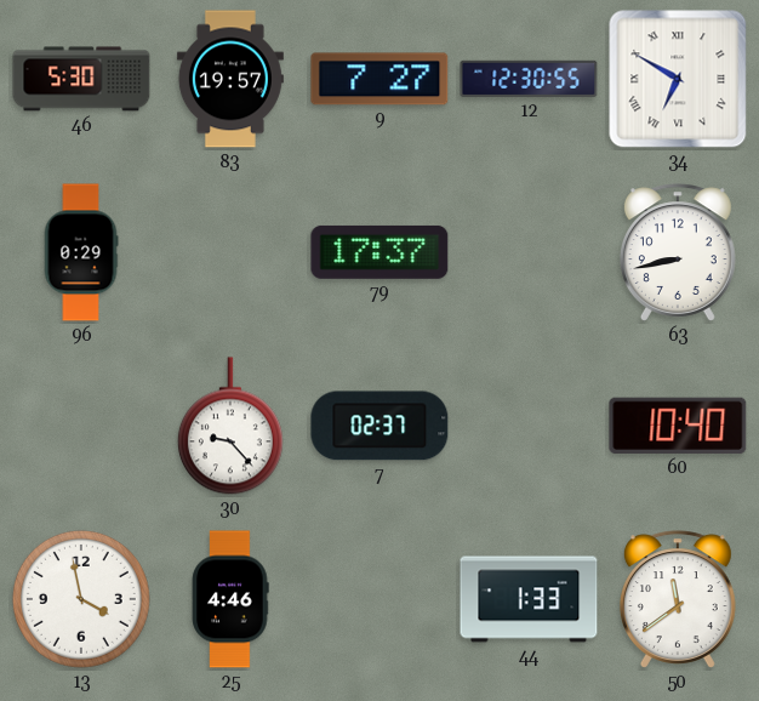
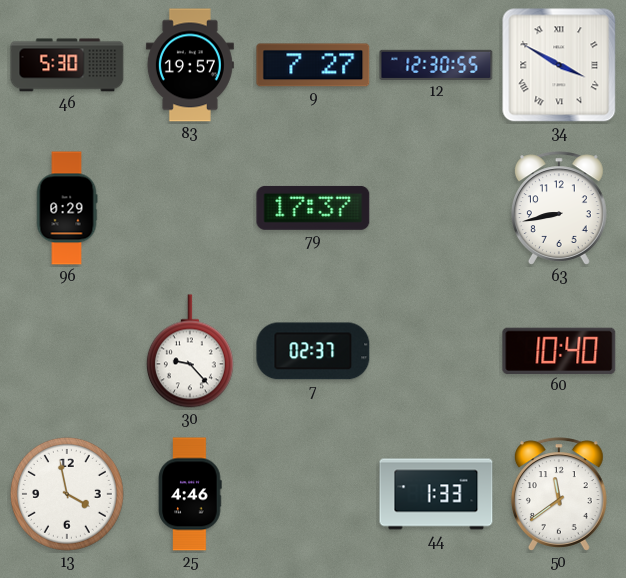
34: 6:50 -> 3:50 (559, 65)
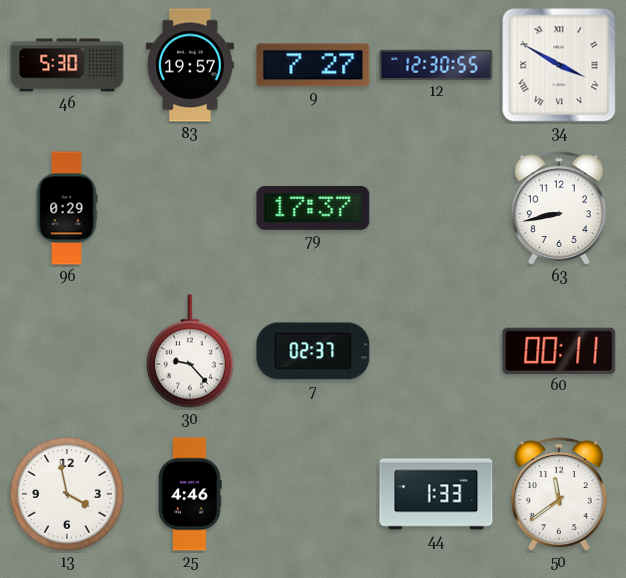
60: 10:40 -> 00:11 (559, 351)
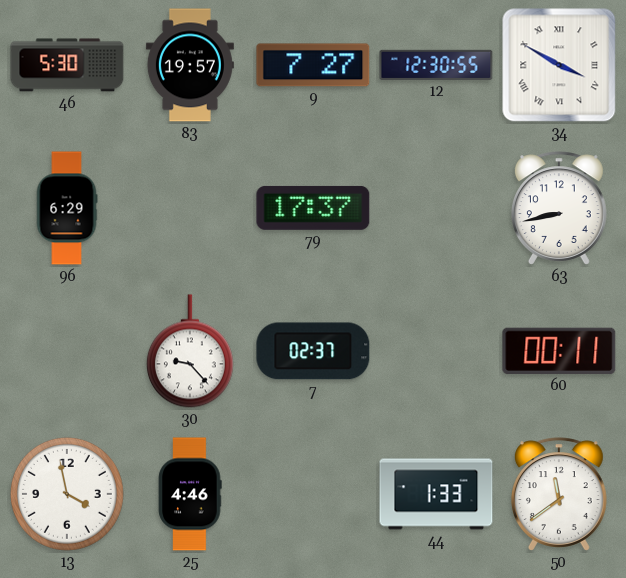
96: 0:29 -> 6:29 (67, 208)
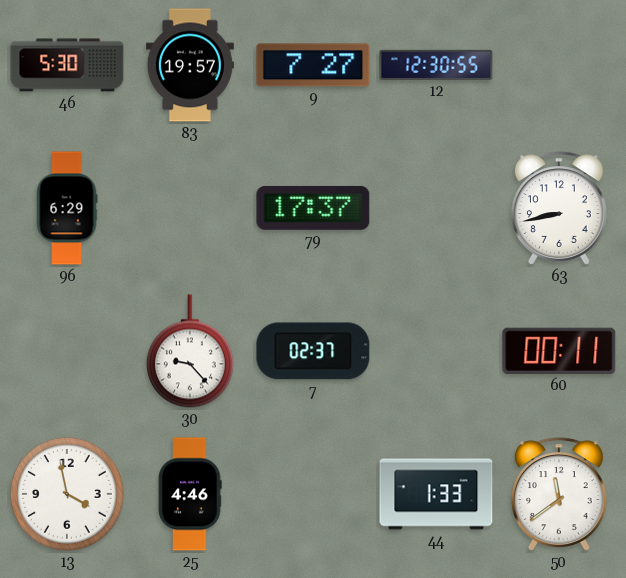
34: 3:50 -> none (559, 65)
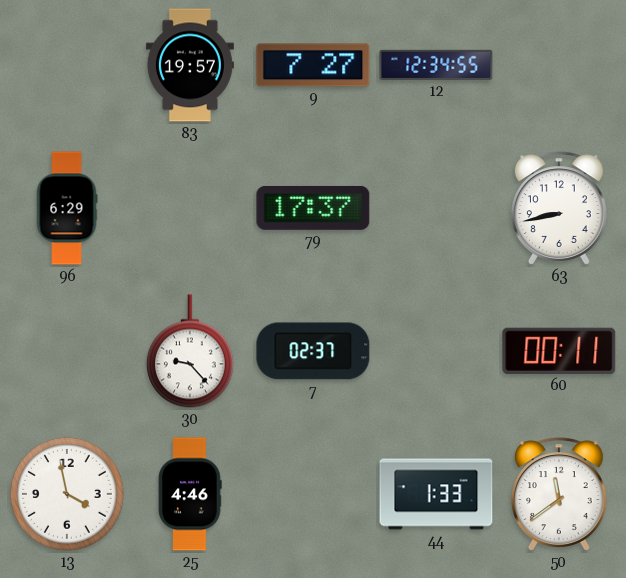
46: 5:30 -> none (67, 65)
12: 12:30 -> 12:34 (436, 65)
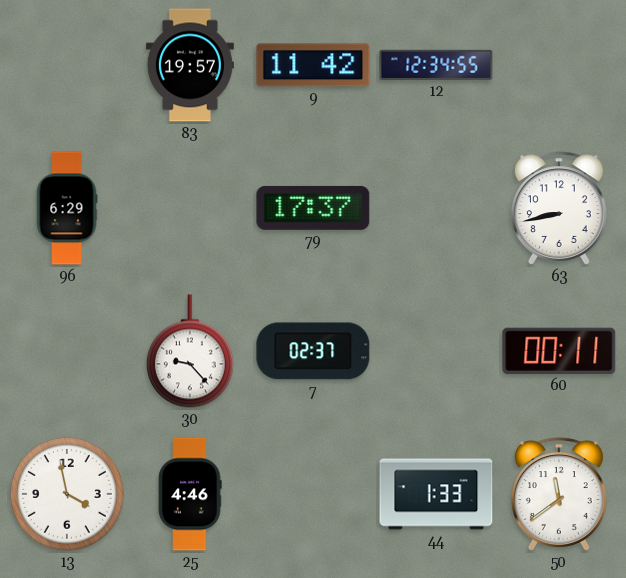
9: 7:27 -> 11:42 (313, 65)
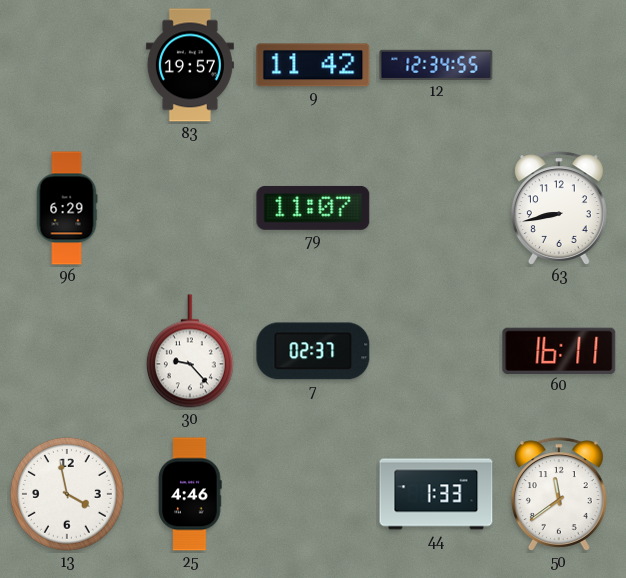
79: 17:37 -> 11:07 (313, 208)
60: 00:11 -> 16:11 (559, 351)
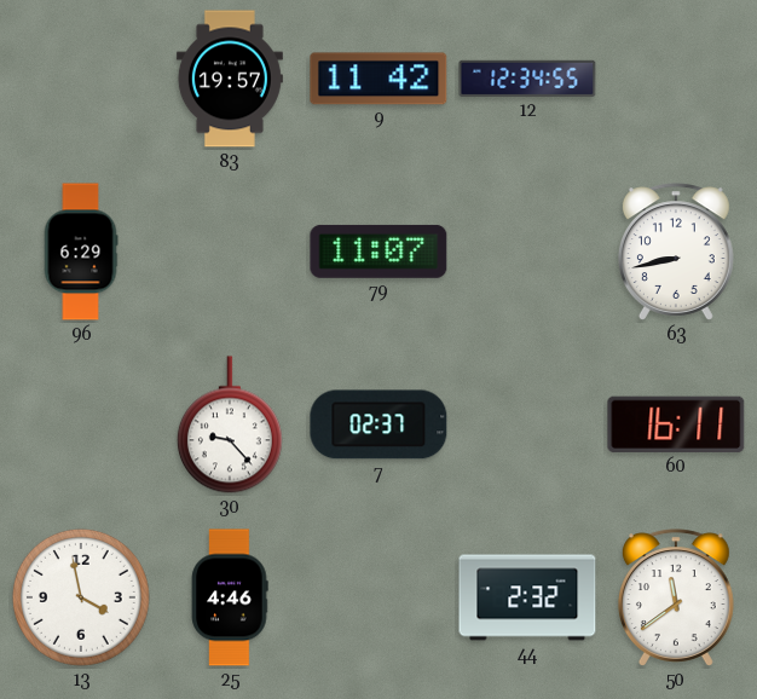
44: 1:33 -> 2:32 (527, 597)
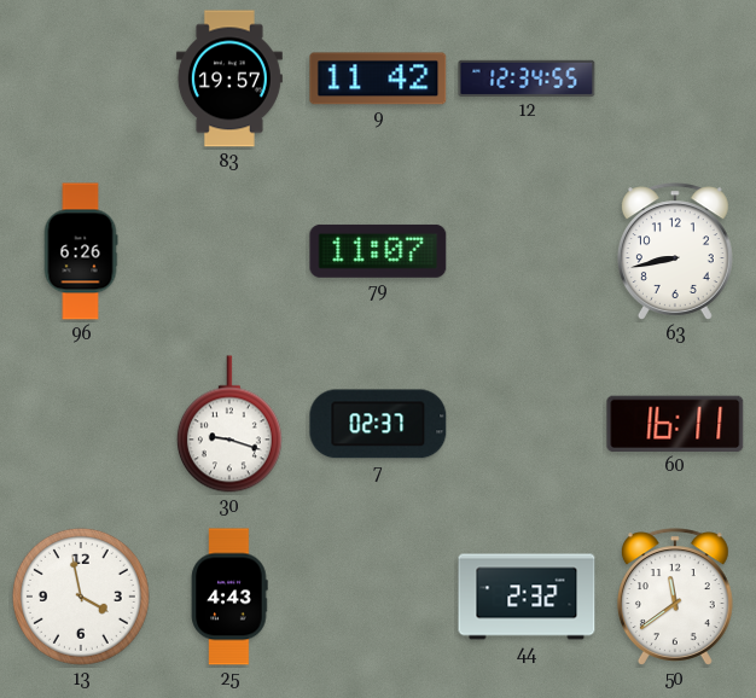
96: 6:29 -> 6:26 (81, 251)
30: 9:23 -> 9:18 (229, 424)
25: 4:46 -> 4:43 (229, 597)
